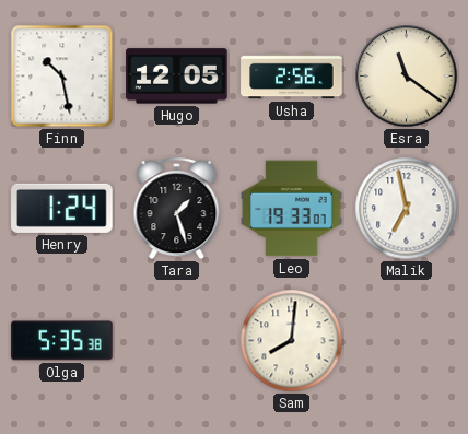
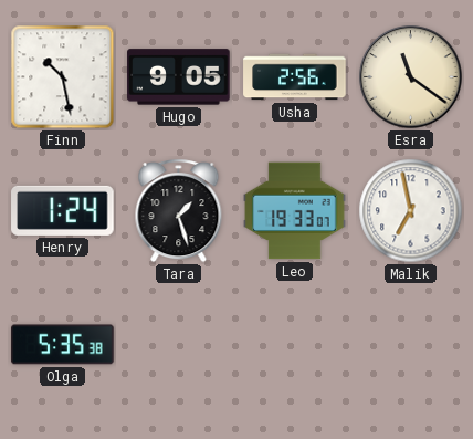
Hugo: 12:05 -> 9:05 (179, 77)
Sam: 8:01 -> none (292, 341)
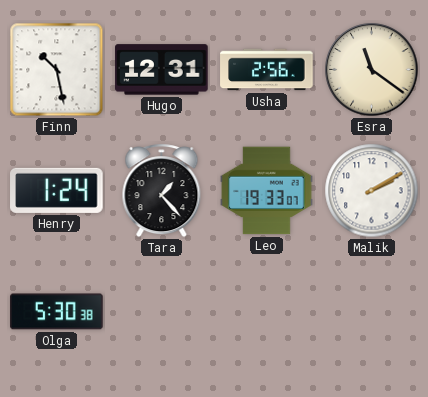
Hugo: 9:05 -> 12:31 (162, 70)
Tara: 1:27 -> 1:23 (162, 191)
Malik: 6:58 -> 2:10 (372, 191)
Olga: 5:35 -> 5:30 (57, 312)
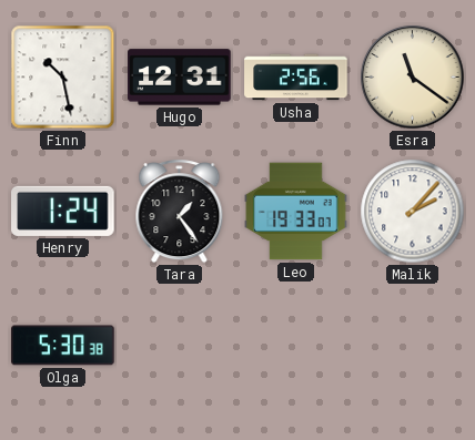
Tara: 1:23 -> 1:24 (180, 212)
Malik: 2:10 -> 2:07 (413, 212)
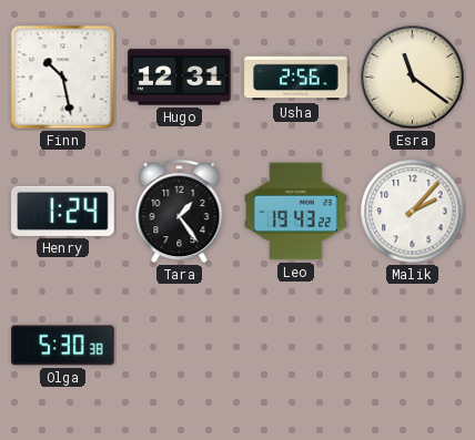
Leo: 19:33 -> 19:43 (296, 212)
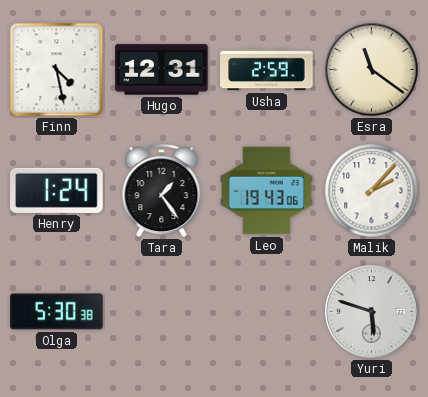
Finn: 10:28 -> 4:28 (57, 70)
Usha: 2:56 -> 2:59 (267, 70)
Leo: 19:43:22 -> 19:43:06 (267, 191)
Yuri: none -> 5:48 (372, 312)
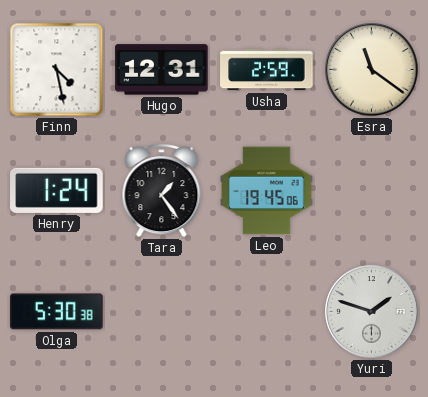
Leo: 19:43 -> 19:45 (267, 191)
Malik: 2:07 -> none (372, 191)
Yuri: 5:48 -> 1:48 (372, 312)
